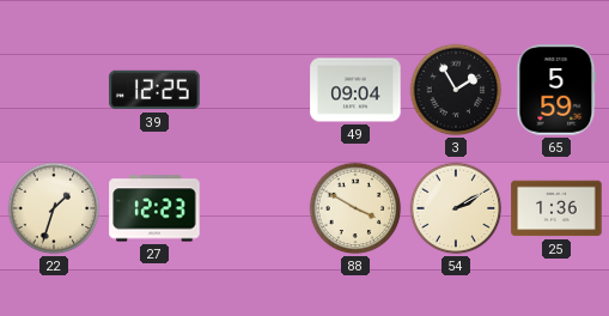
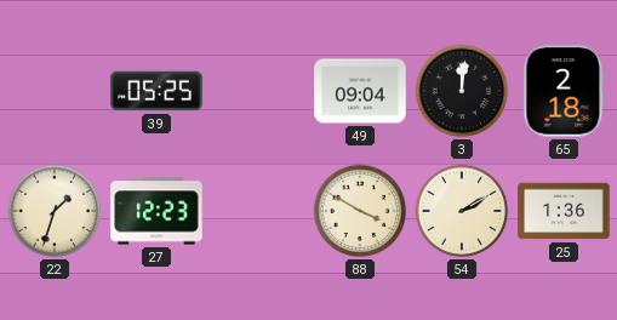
39: 12:25 -> 05:25 (156, 91)
3: 1:55 -> 12:01 (462, 91)
65: 5:59 -> 2:18 (564, 91)
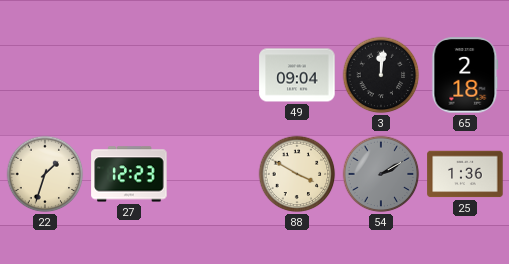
39: 05:25 -> none (156, 91)
54 dial: cream -> grey (381, 174)
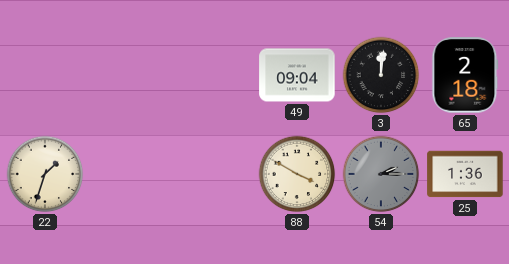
27: 12:23 -> none (129, 174)
54: 2:10 -> 2:15 (381, 174)
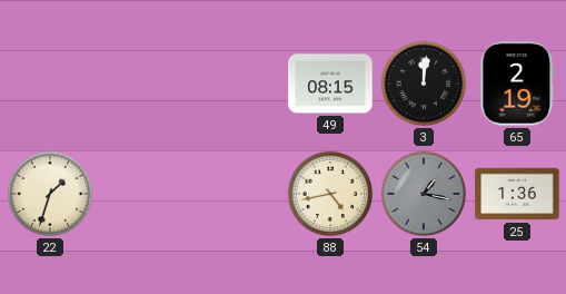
49: 09:04 -> 08:15 (330, 84)
65: 2:18 -> 2:19 (517, 84)
88: 3:50 -> 4:43 (330, 194)
54: 2:15 -> 1:17 (424, 194)
